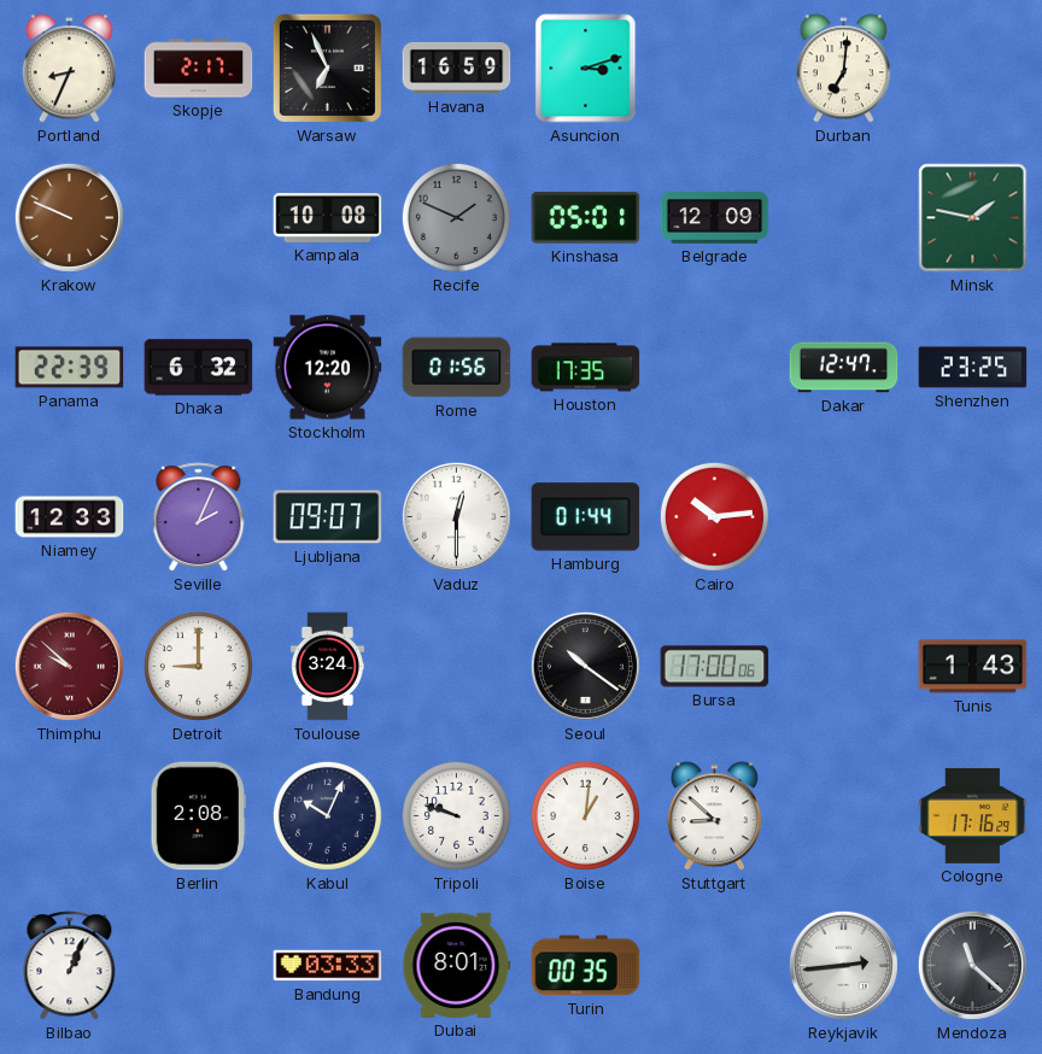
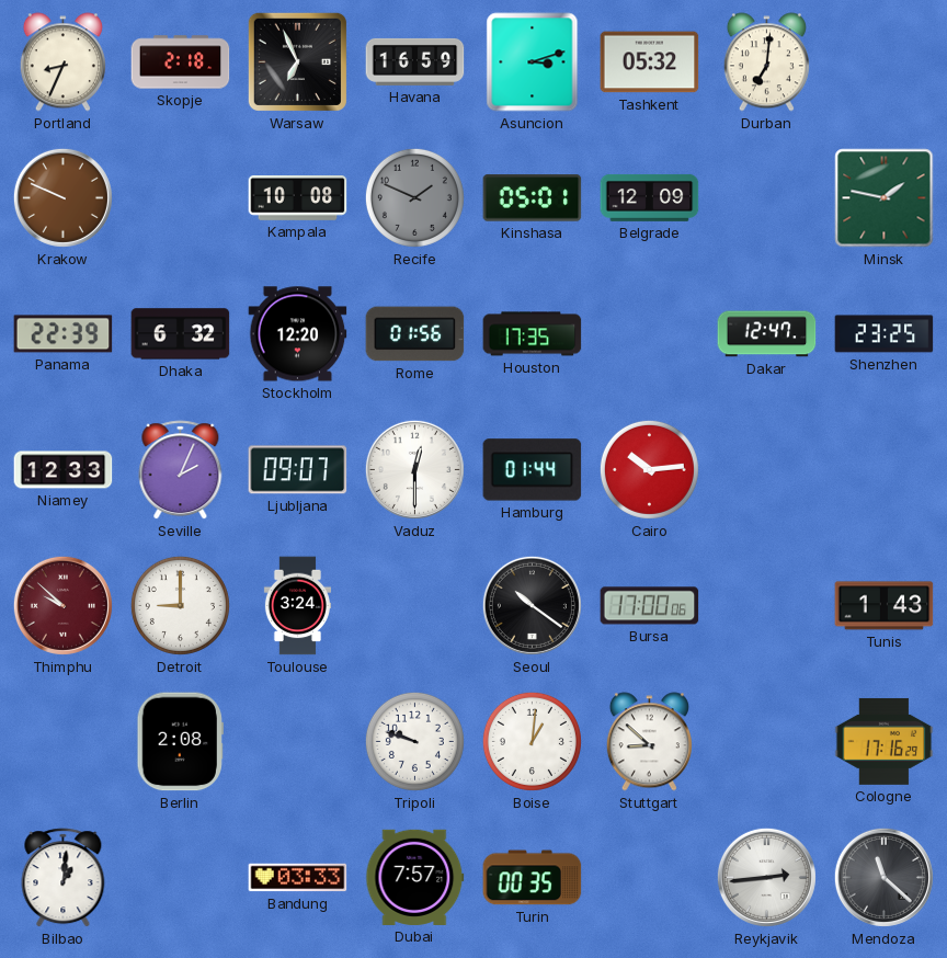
Skopje: 2:17 -> 2:18 (181, 62)
Tashkent: none -> 05:32 (650, 62)
Kabul: 10:04 -> none (327, 815)
Bilbao: 1:04 -> 1:01 (64, 878)
Dubai: 8:01 -> 7:57 (415, 877)
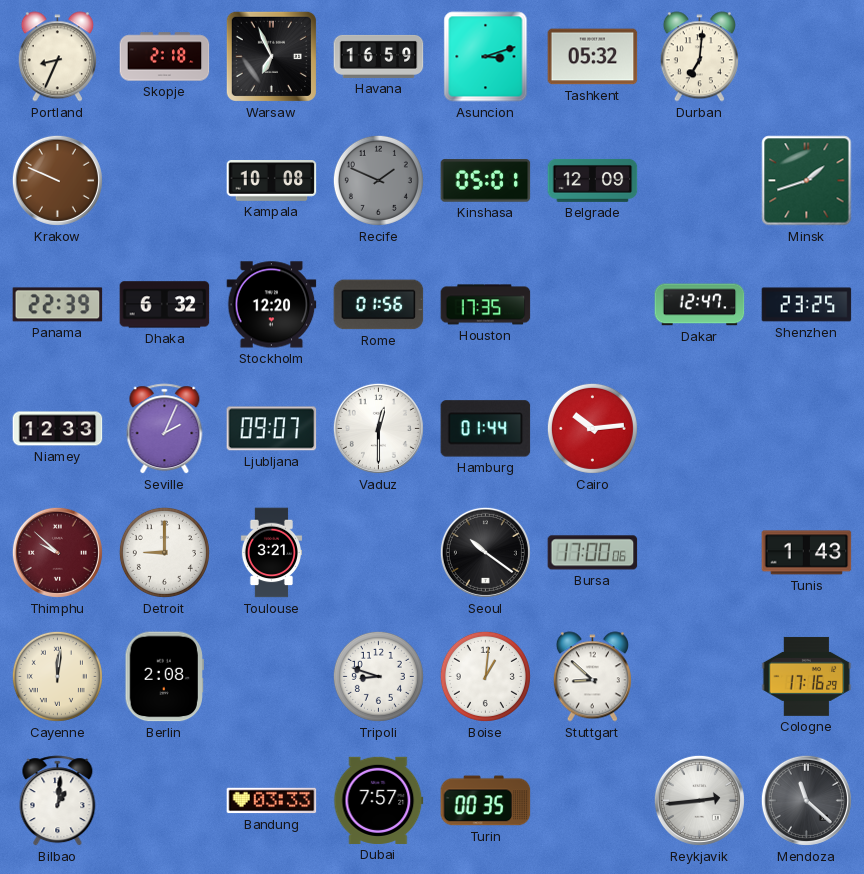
Minsk: 1:47 -> 1:42 (807, 181)
Toulouse: 3:24 -> 3:21 (271, 553)
Cayenne: none -> 12:01 (57, 676)
Tripoli: 9:48 -> 8:48 (378, 676)
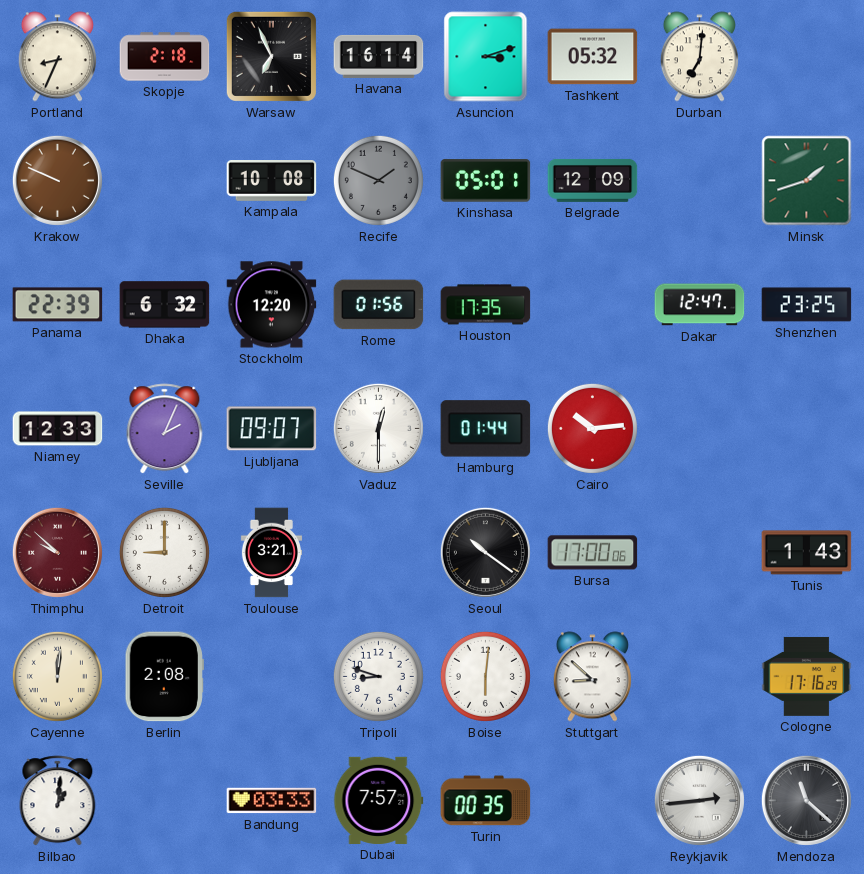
Havana: 16:59 -> 16:14 (379, 56)
Boise: 1:01 -> 6:01 (485, 676)
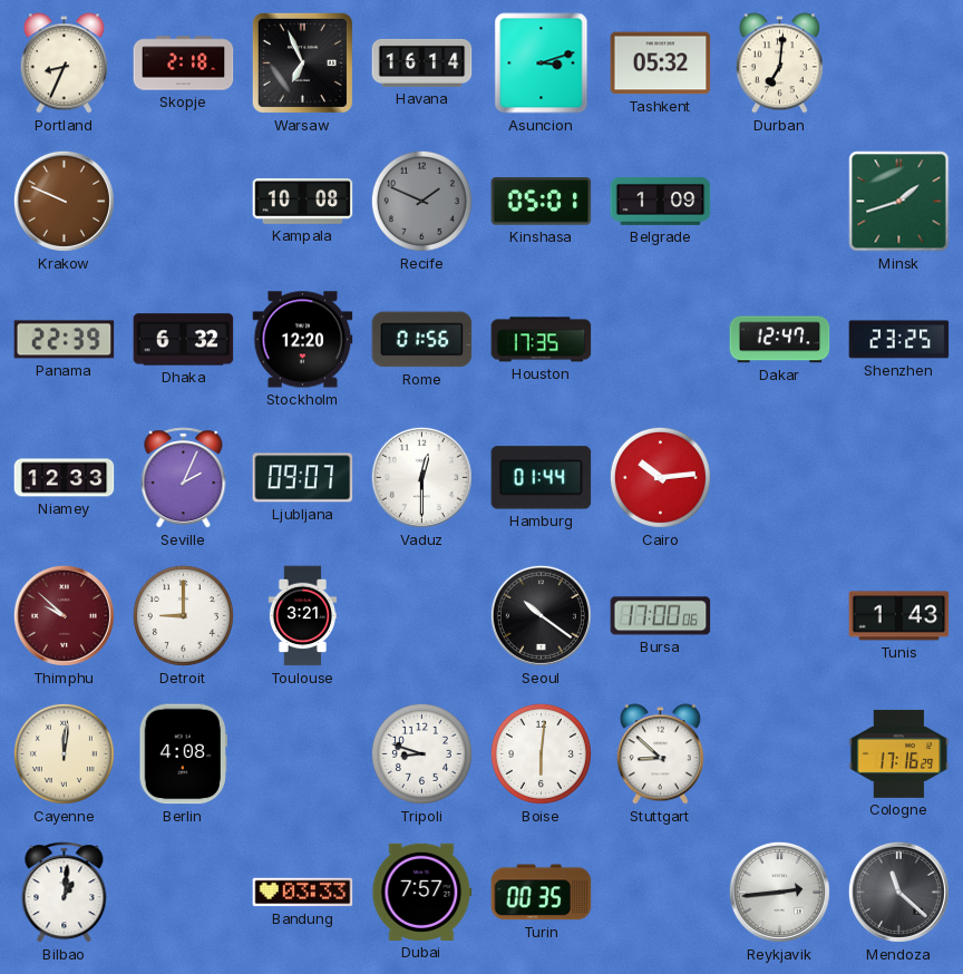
Belgrade: 12:09 -> 1:09 (661, 201)
Berlin: 2:08 -> 4:08 (183, 754)
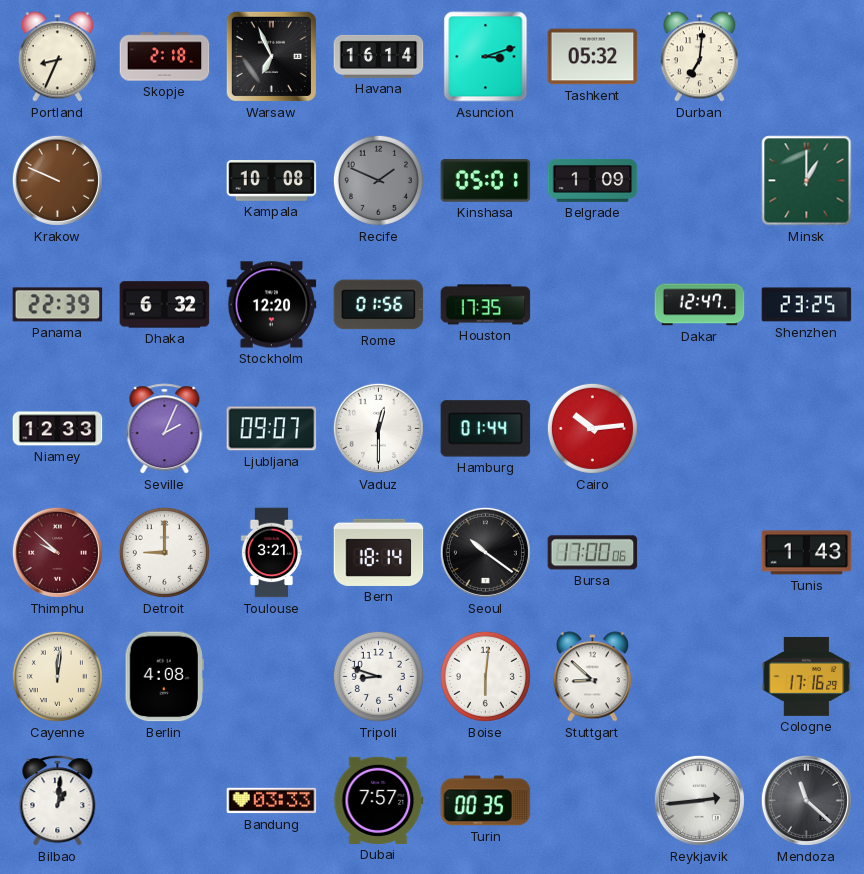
Minsk: 1:42 -> 1:00 (807, 181)
Bern: none -> 18:14 (379, 552)
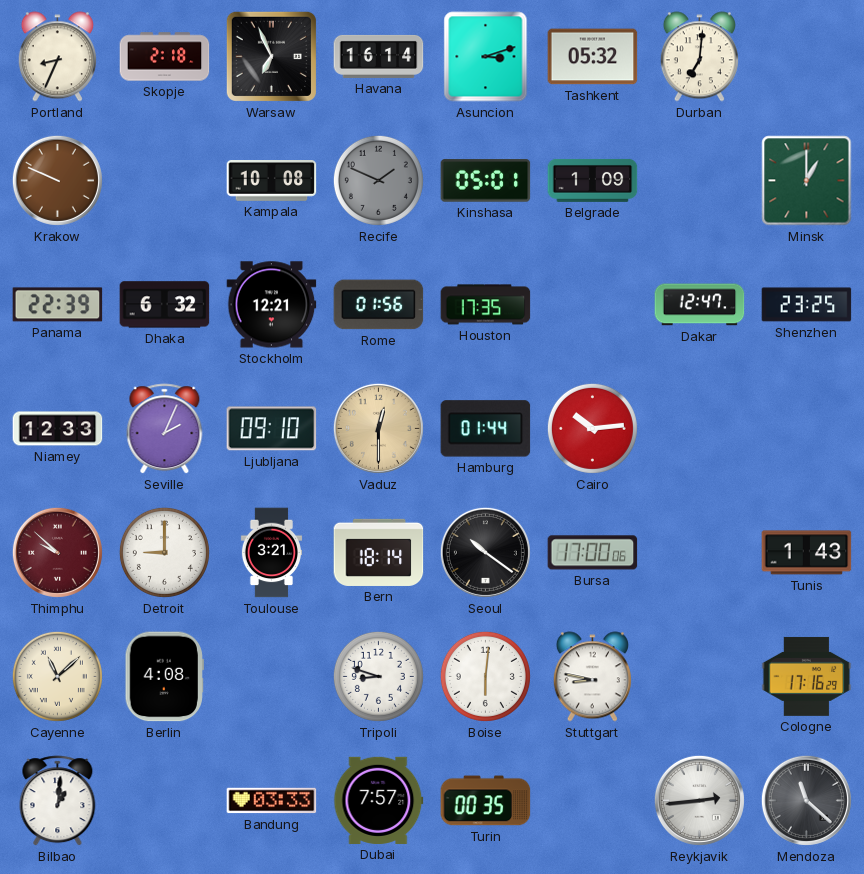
Stockholm: 12:20 -> 12:21 (272, 305)
Ljubljana: 09:07 -> 09:10 (272, 429)
Vaduz dial: white -> champagne (378, 428)
Cayenne: 12:01 -> 11:08 (57, 676)
Stuttgart: 8:52 -> 8:47 (592, 677)
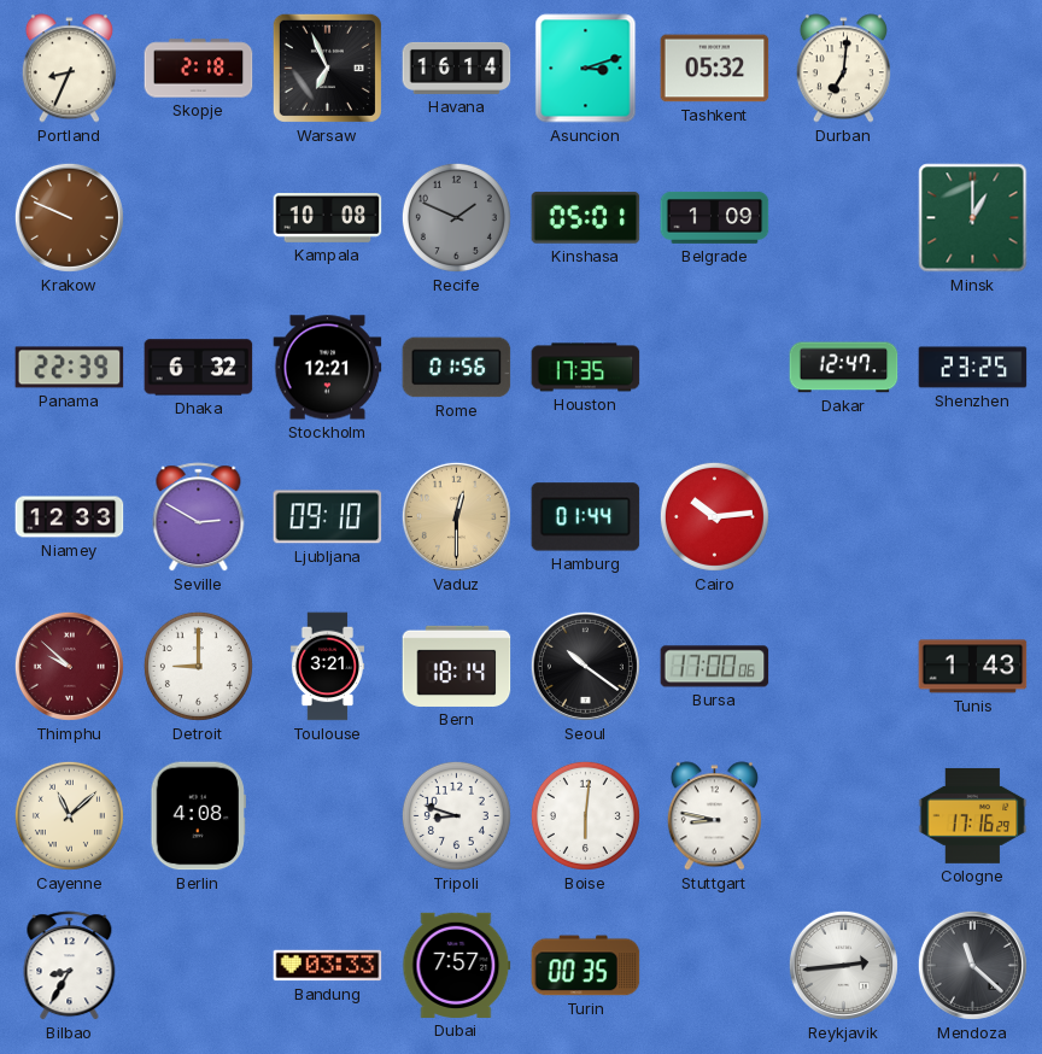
Seville: 2:04 -> 2:50 (199, 517)
Bilbao: 1:01 -> 8:35 (70, 966)
